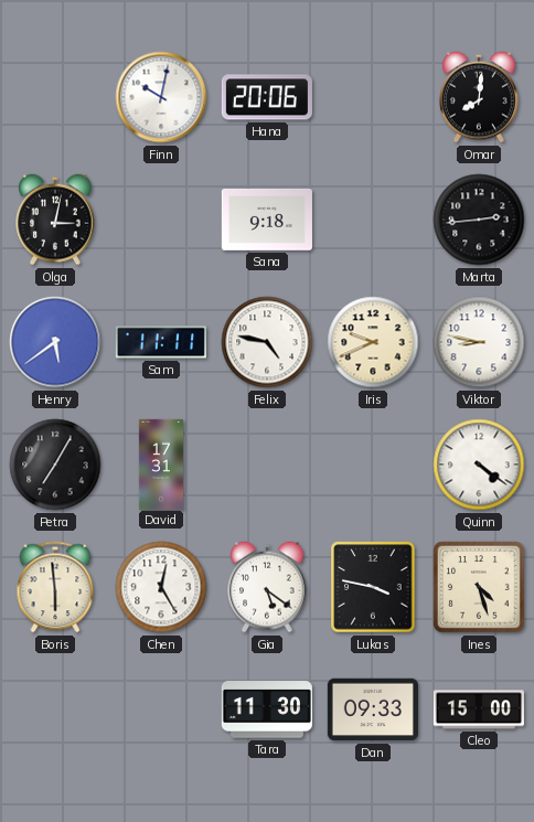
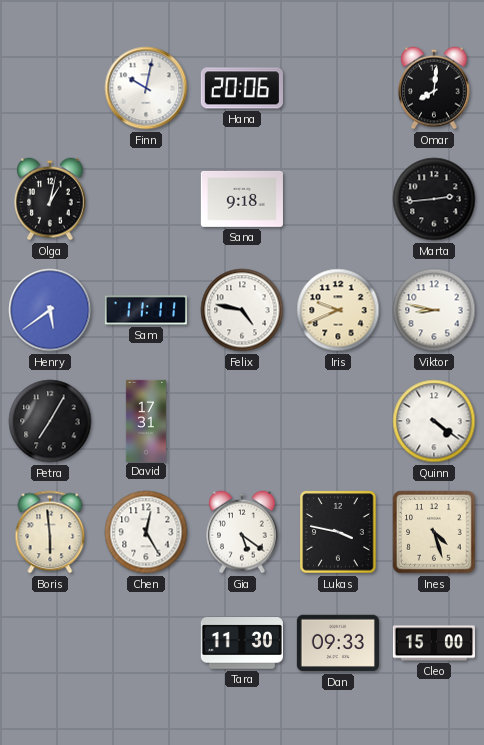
Olga: 3:02 -> 1:02 (50, 199)
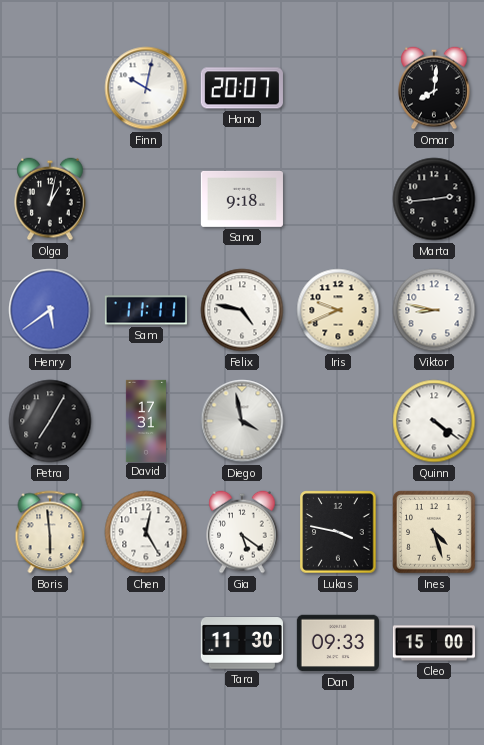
Hana: 20:06 -> 20:07 (242, 88)
Diego: none -> 3:58 (242, 421)
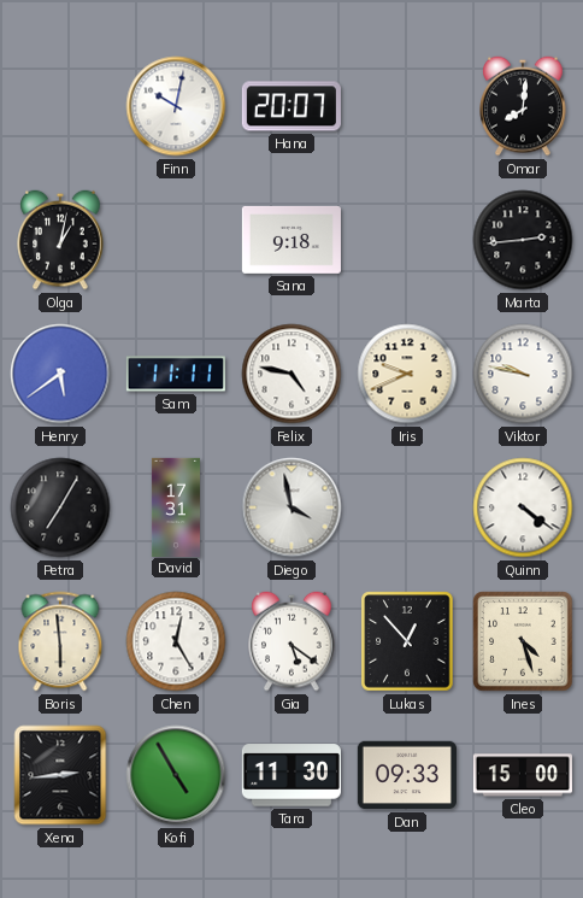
Viktor: 8:47 -> 9:47 (523, 374)
Lukas: 3:47 -> 12:53 (407, 641)
Xena: none -> 2:44 (60, 775)
Kofi: none -> 4:55 (176, 775)
